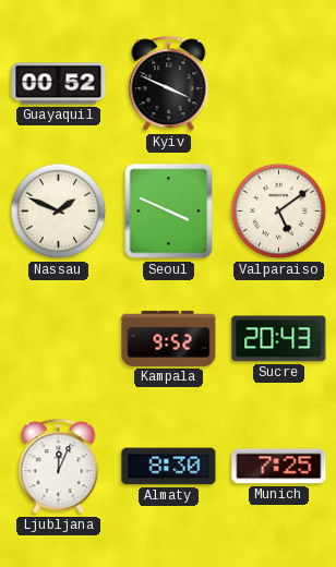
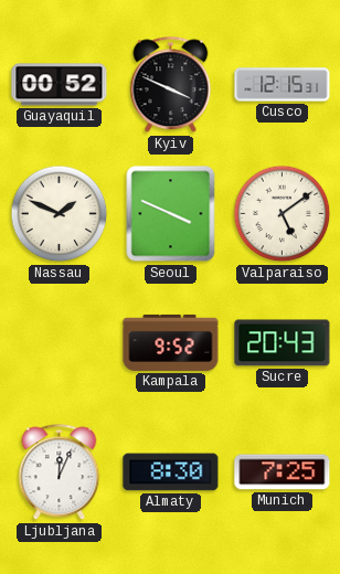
Cusco: none -> 12:15 (283, 85)
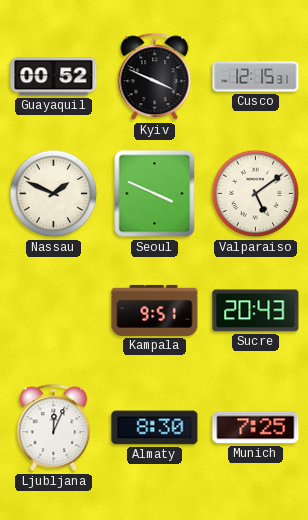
Kampala: 9:52 -> 9:51 (155, 310)
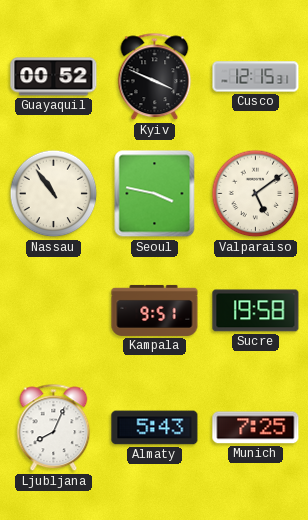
Nassau: 1:49 -> 10:54 (54, 194)
Seoul: 3:49 -> 3:47 (155, 194)
Sucre: 20:43 -> 19:58 (256, 311)
Ljubljana: 12:04 -> 8:04 (54, 428)
Almaty: 8:30 -> 5:43 (155, 428)
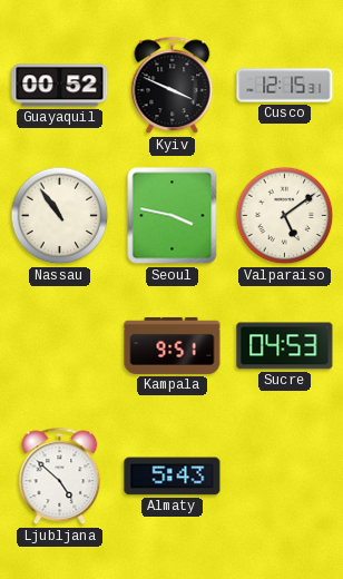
Sucre: 19:58 -> 04:53 (285, 346)
Ljubljana: 8:04 -> 4:52 (60, 477)
Munich: 7:25 -> none (256, 428)
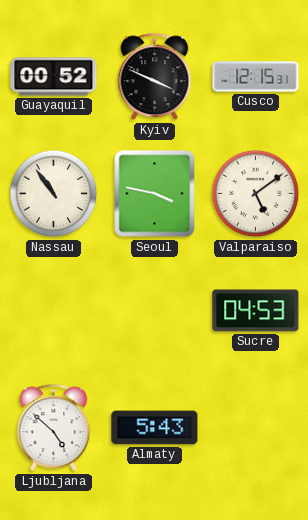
Kampala: 9:51 -> none (173, 345)
